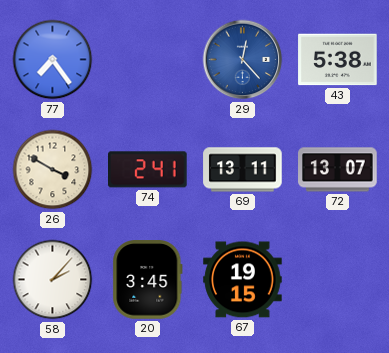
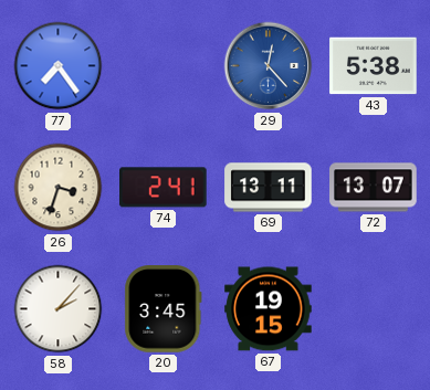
26: 3:50 -> 3:33 (59, 188)
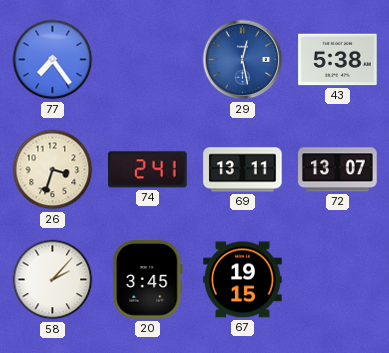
29: 12:23 -> 12:28 (243, 60)
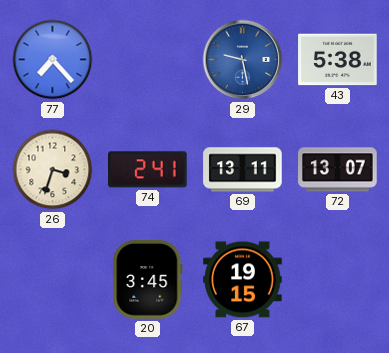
77: 7:24 -> 7:23 (53, 60)
29: 12:28 -> 9:28 (243, 60)
58: 2:07 -> none (53, 280)
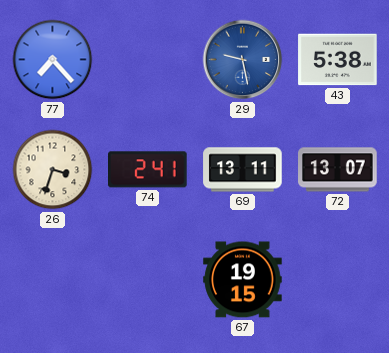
20: 3:45 -> none (148, 280)
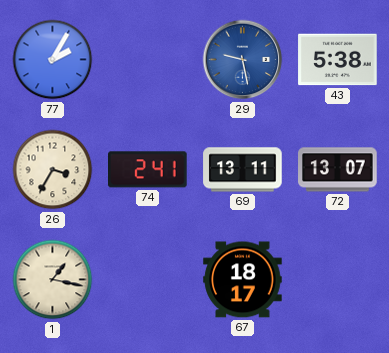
77: 7:23 -> 2:05 (53, 60)
26: 3:33 -> 3:35 (53, 170)
1: none -> 1:17 (53, 280)
67: 19:15 -> 18:17 (243, 280)
